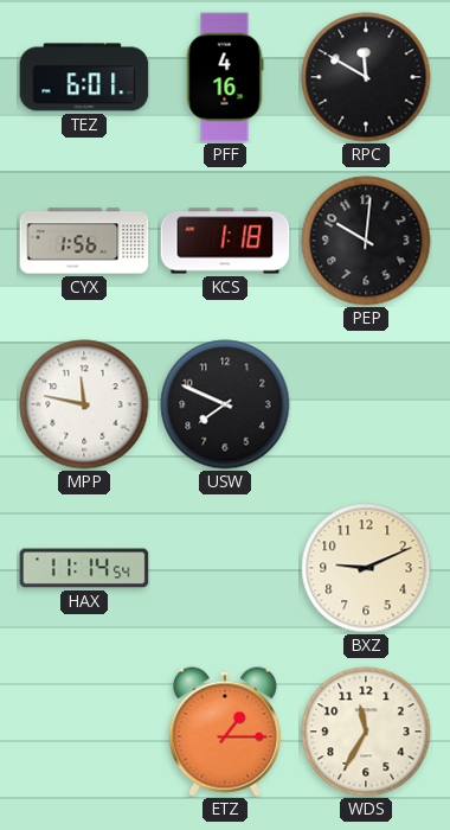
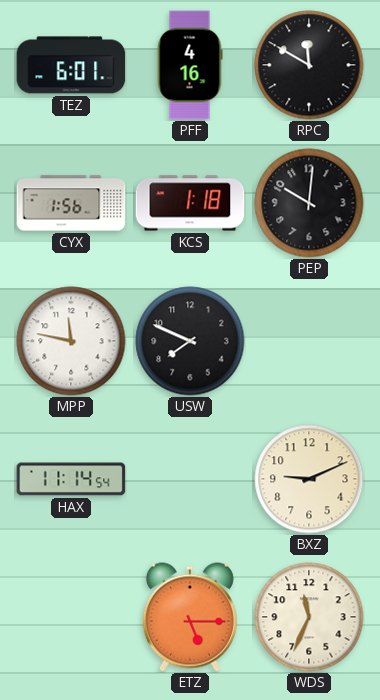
ETZ: 1:15 -> 5:15 (190, 617)
WDS: 11:35 -> 11:34 (309, 617)
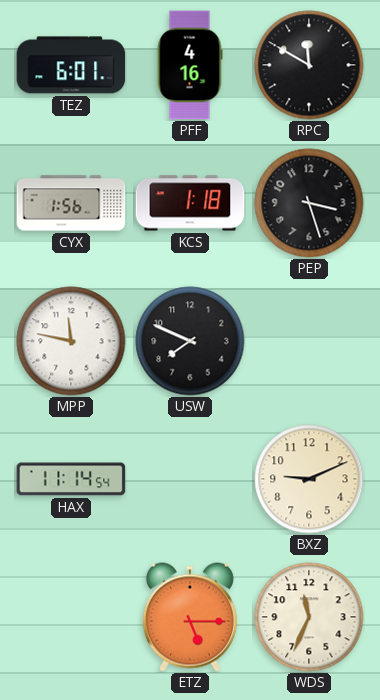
PEP: 10:01 -> 3:27 (309, 203)
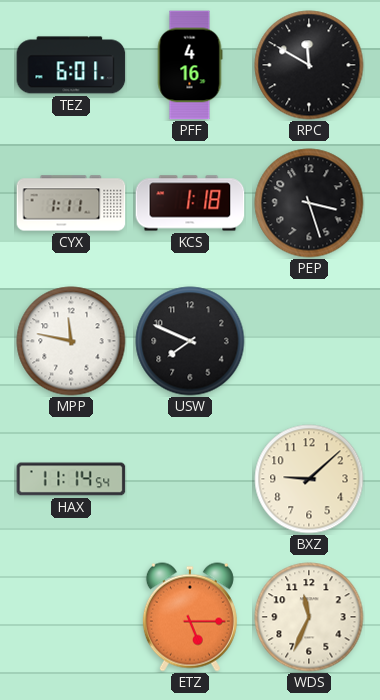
CYX: 1:56 -> 1:11 (71, 203)
BXZ: 9:11 -> 9:08 (309, 479)
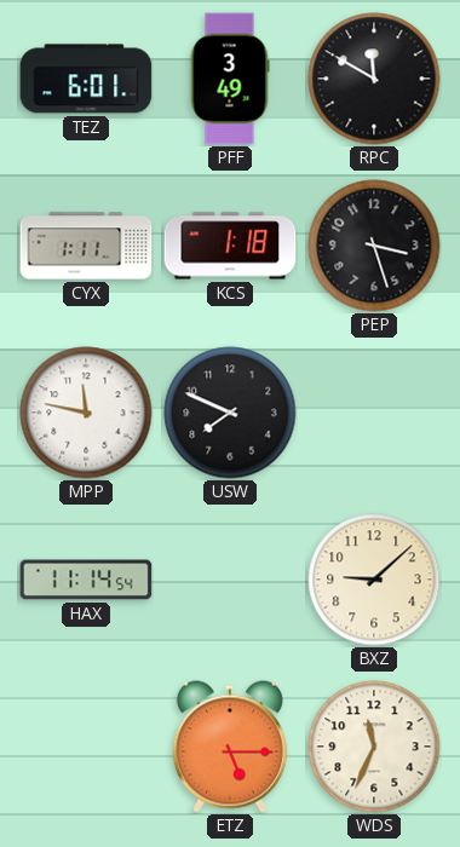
PFF: 4:16 -> 3:49 (230, 79)
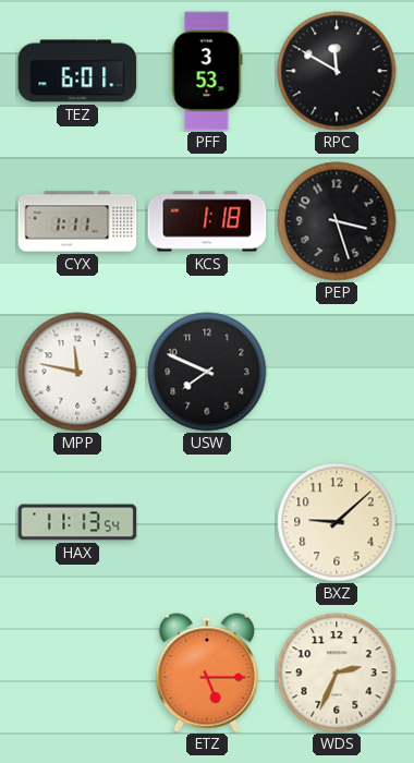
PFF: 3:49 -> 3:53 (207, 71)
HAX: 11:14 -> 11:13 (77, 522)
WDS: 11:34 -> 2:34 (337, 673)
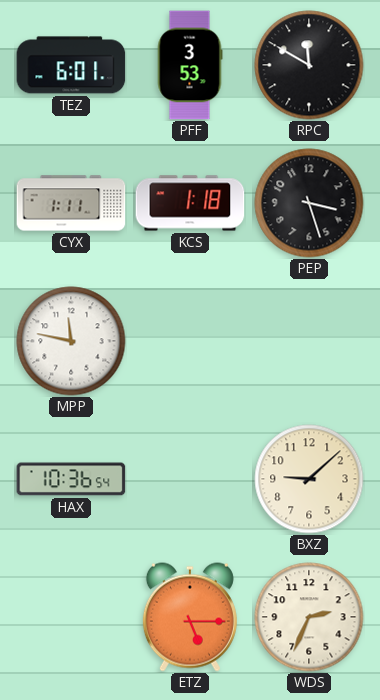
USW: 7:49 -> none (207, 372)
HAX: 11:13 -> 10:36 (71, 479)
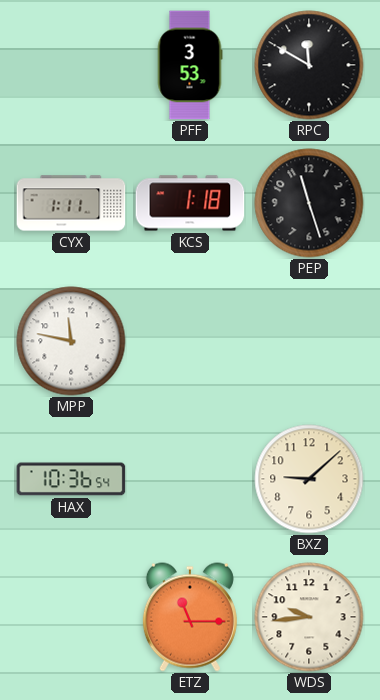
TEZ: 6:01 -> none (71, 65)
PEP: 3:27 -> 11:27 (309, 203)
ETZ: 5:15 -> 11:15 (190, 617)
WDS: 2:34 -> 9:44 (309, 617)
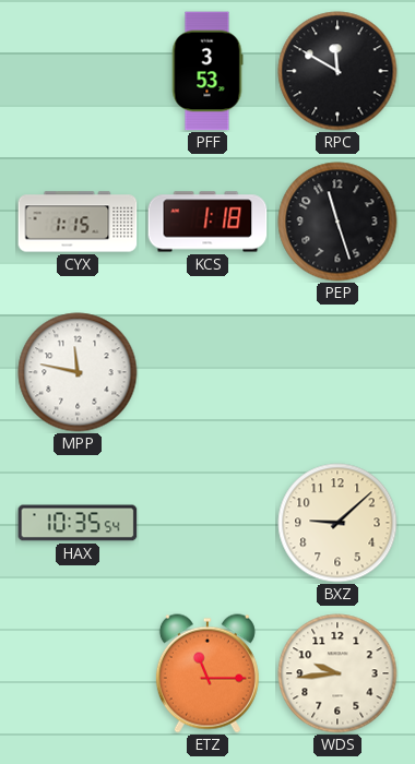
CYX: 1:11 -> 1:15 (78, 222)
HAX: 10:36 -> 10:35 (78, 523)
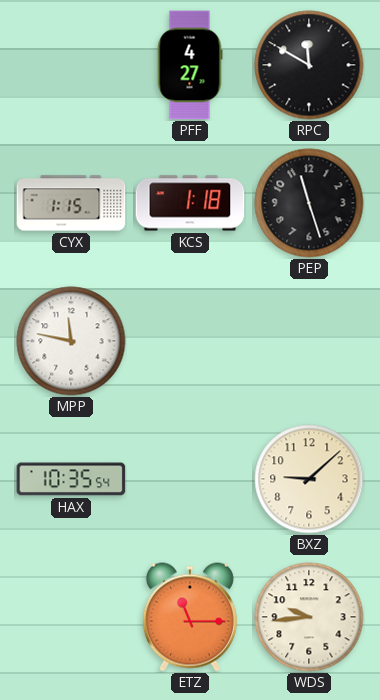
PFF: 3:53 -> 4:27 (190, 65)
